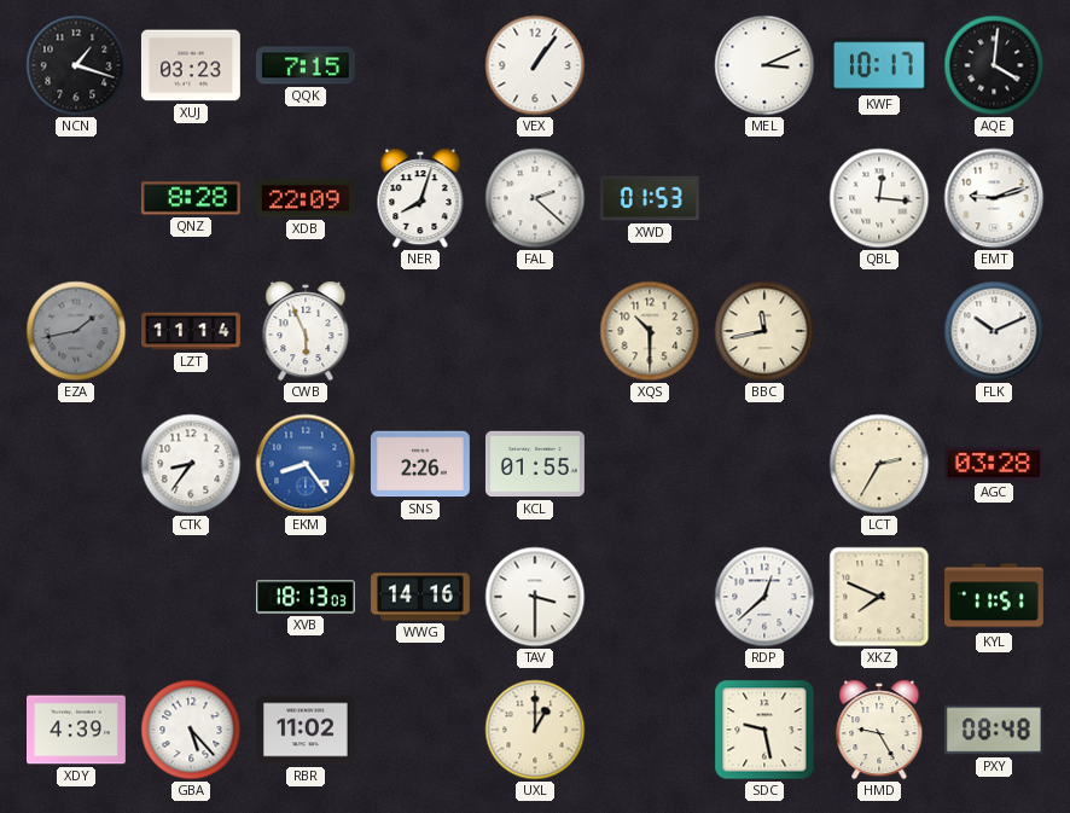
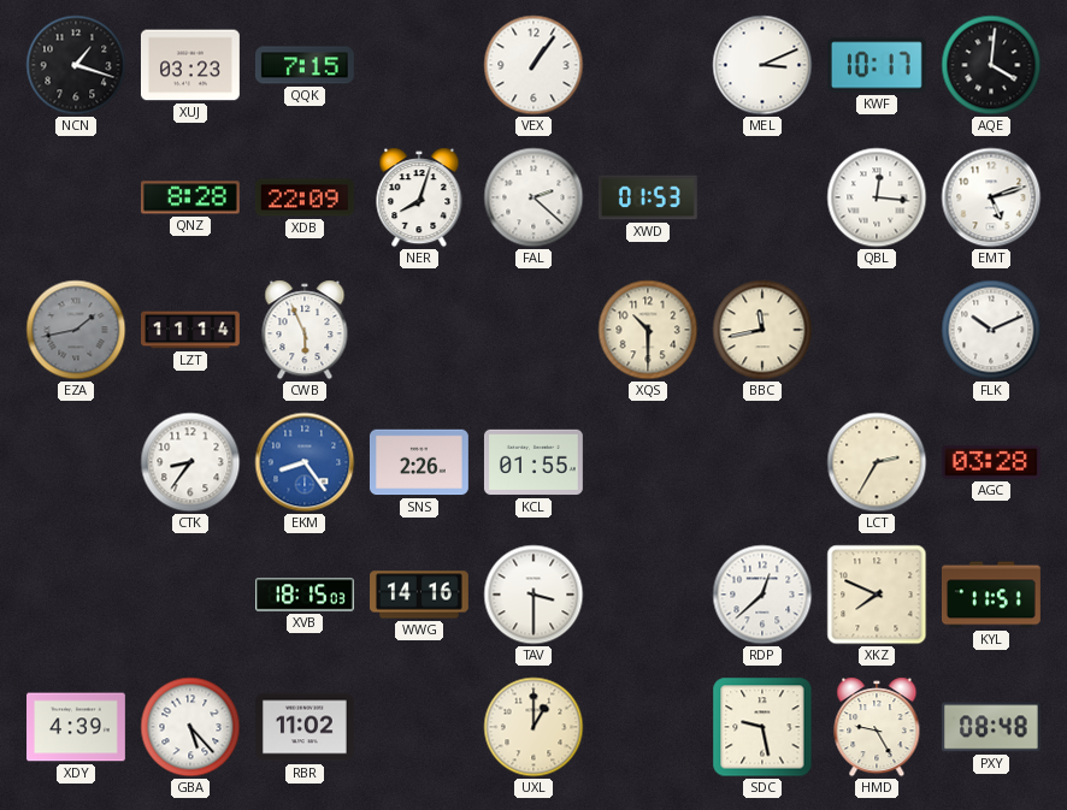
EMT: 9:12 -> 5:12 (991, 197)
XVB: 18:13 -> 18:15 (306, 595)
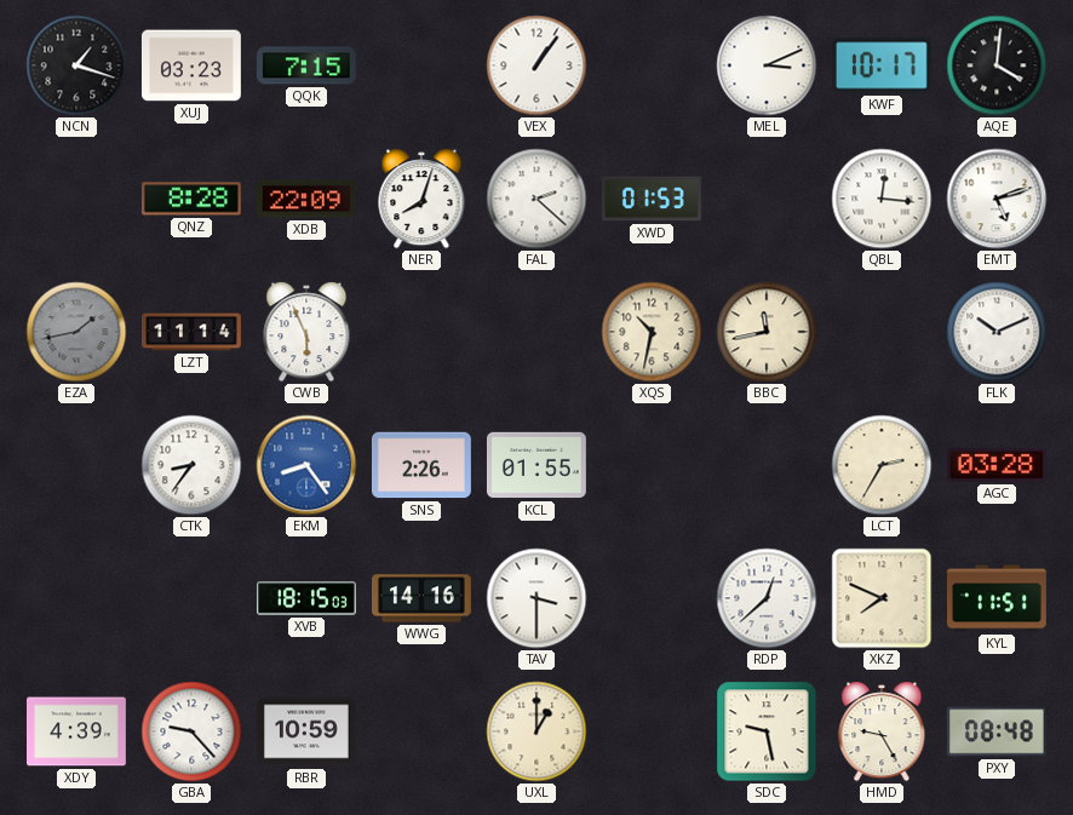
XQS: 10:30 -> 10:32 (652, 332)
GBA: 5:23 -> 9:23 (191, 731)
RBR: 11:02 -> 10:59 (306, 731)
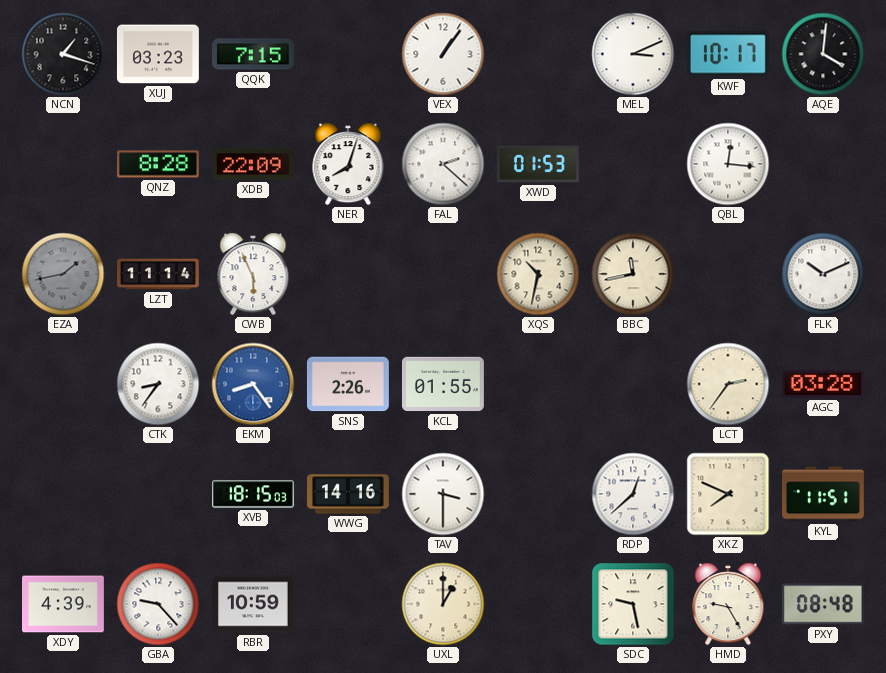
EMT: 5:12 -> none (997, 199)
LCT: 2:35 -> 2:36 (728, 384)
